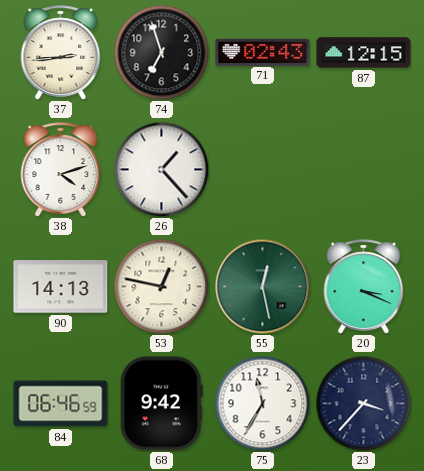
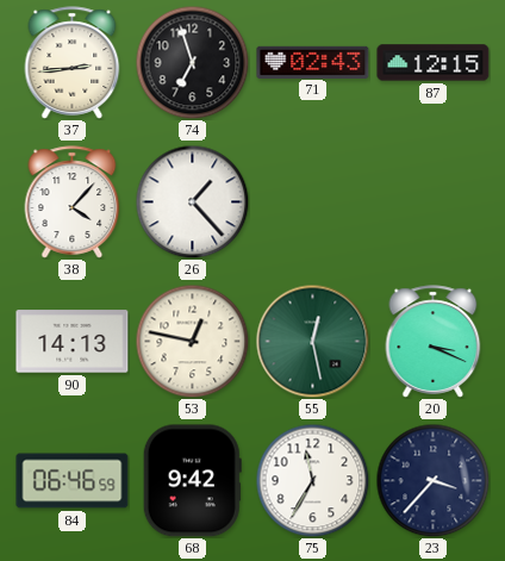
38: 4:12 -> 4:07 (73, 202)
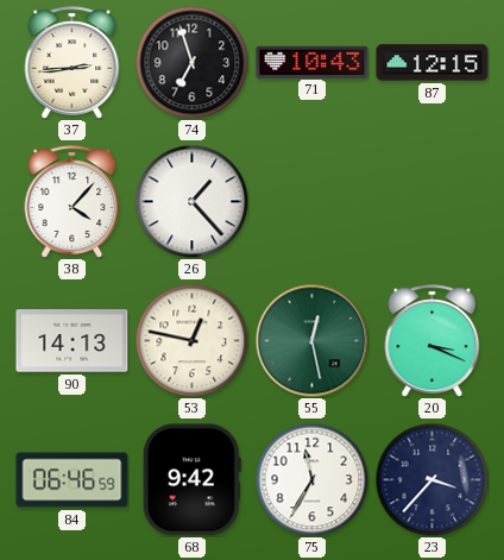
71: 02:43 -> 10:43 (313, 62)
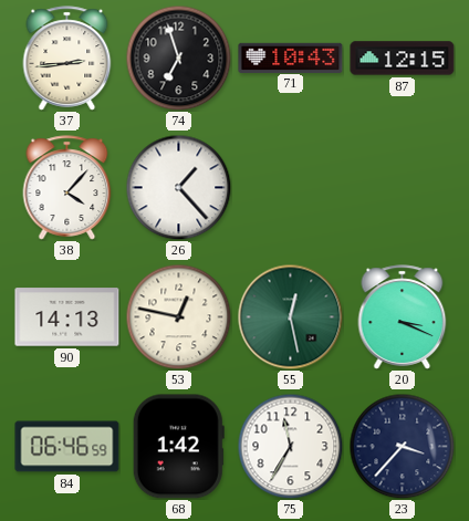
68: 9:42 -> 1:42 (178, 447)
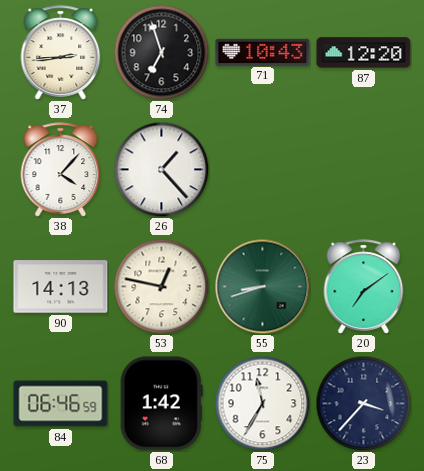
87: 12:15 -> 12:20 (364, 53)
55: 12:28 -> 8:42 (262, 286)
20: 3:19 -> 7:09 (364, 287)
